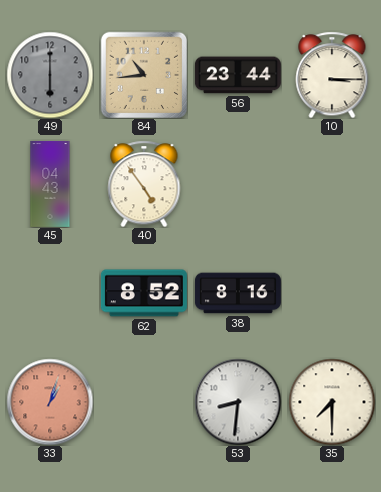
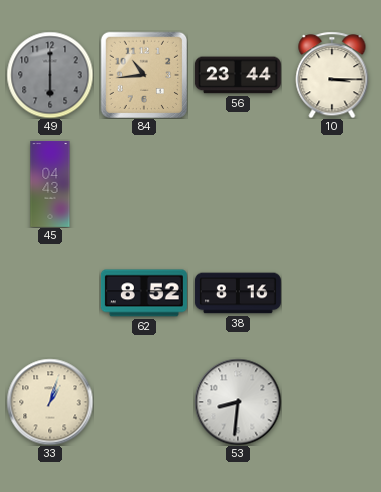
40: 4:54 -> none (144, 184)
33 dial: salmon -> cream (50, 402)
35: 7:30 -> none (332, 402)
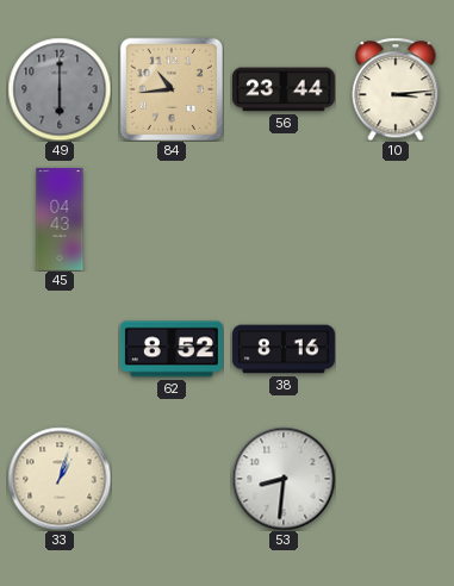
10: 3:15 -> 3:14 (396, 89)
